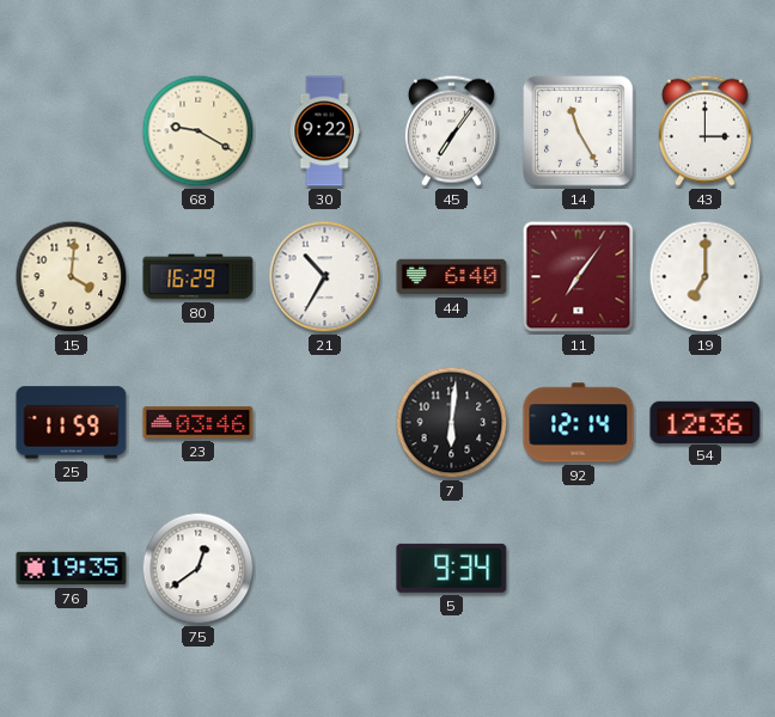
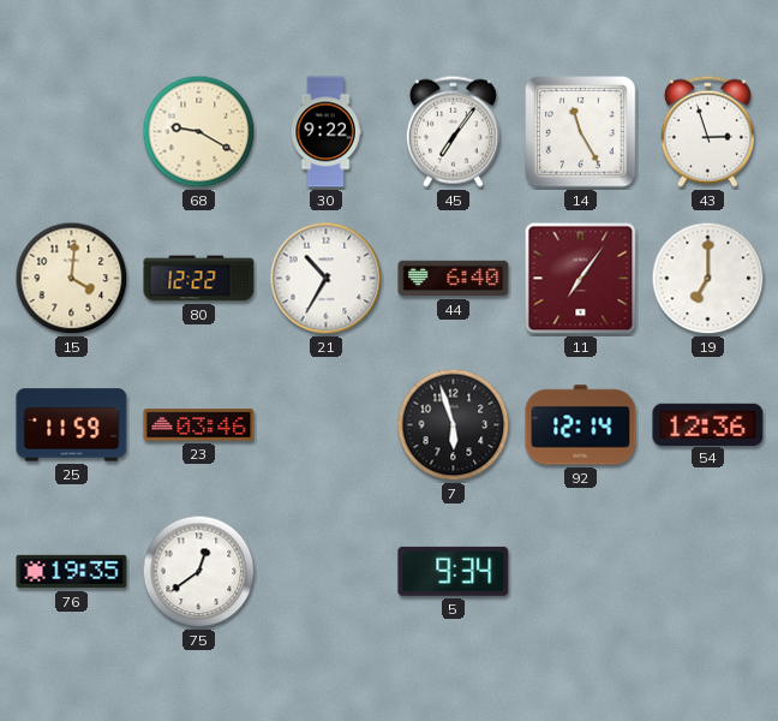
43: 3:00 -> 2:57 (707, 131)
80: 16:29 -> 12:22 (199, 279)
7: 6:01 -> 5:57 (454, 425)
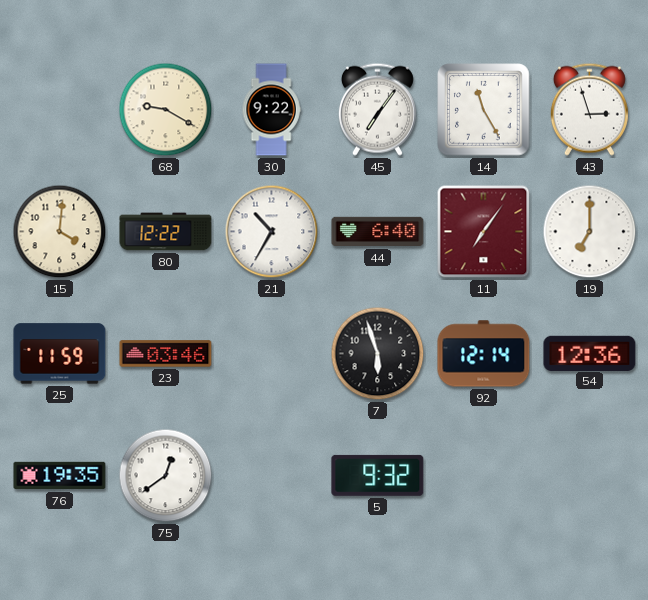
5: 9:34 -> 9:32 (378, 475)
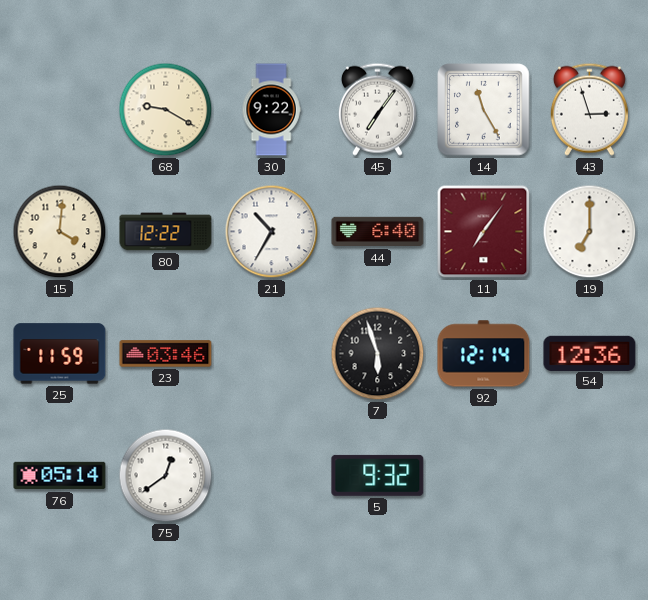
76: 19:35 -> 05:14 (60, 476)
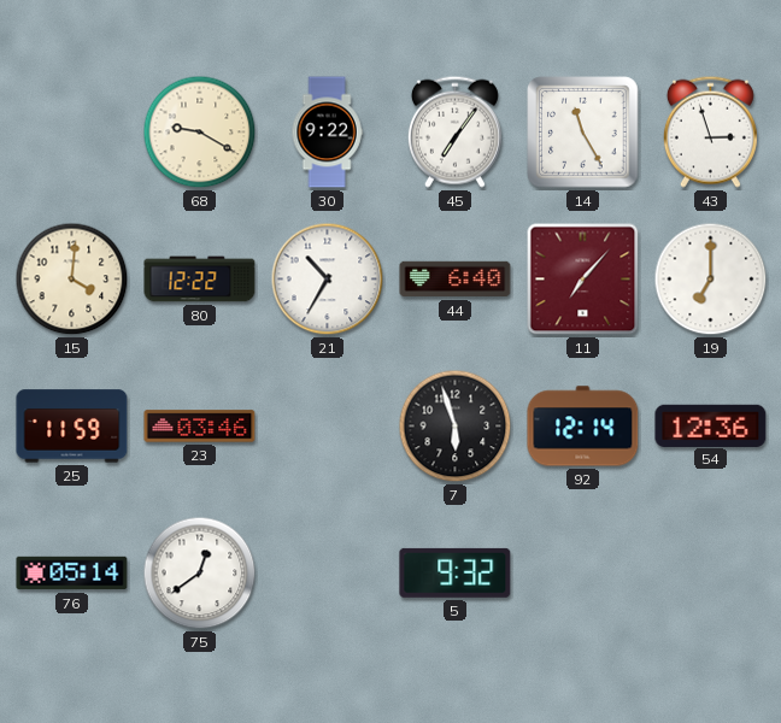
11: 7:06 -> 7:07 (583, 280)
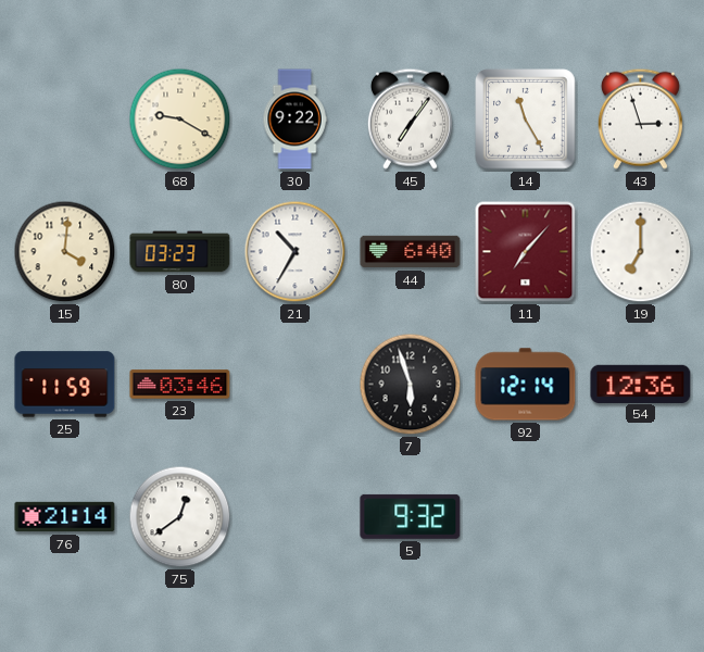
80: 12:22 -> 03:23 (180, 252)
76: 05:14 -> 21:14 (65, 517)
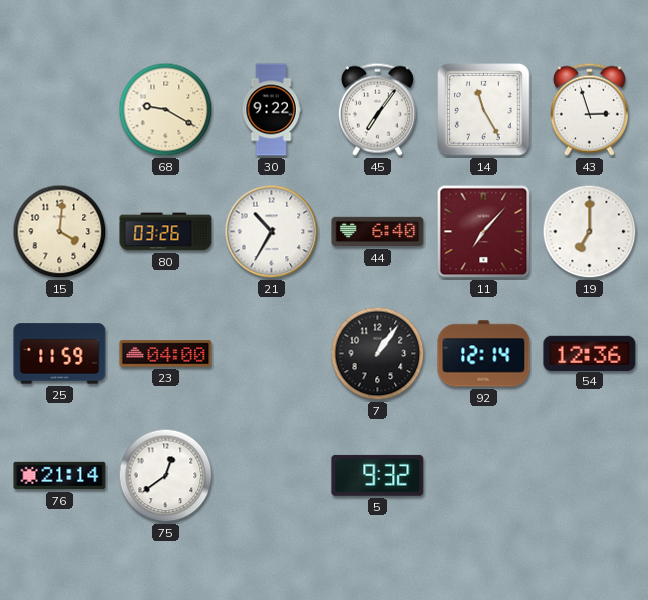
80: 03:23 -> 03:26 (166, 232)
23: 03:46 -> 04:00 (166, 354)
7: 5:57 -> 1:06 (378, 354)
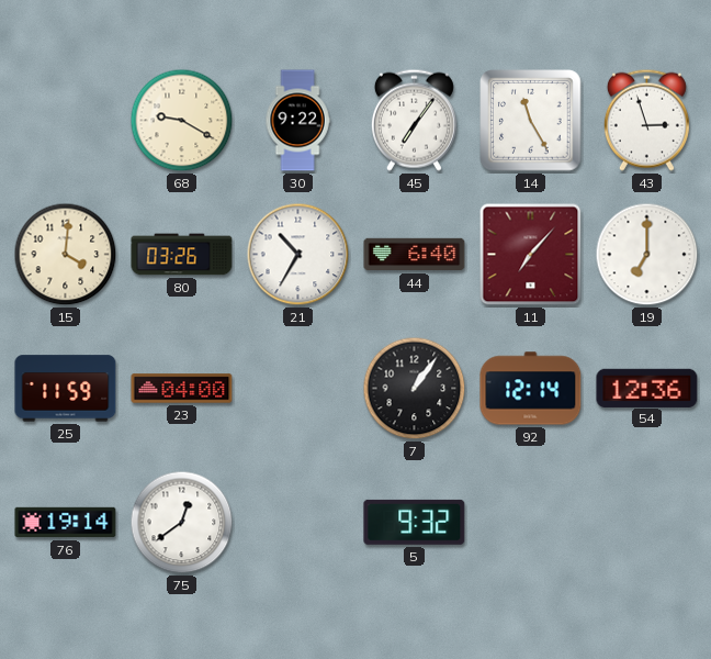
76: 21:14 -> 19:14 (66, 523)
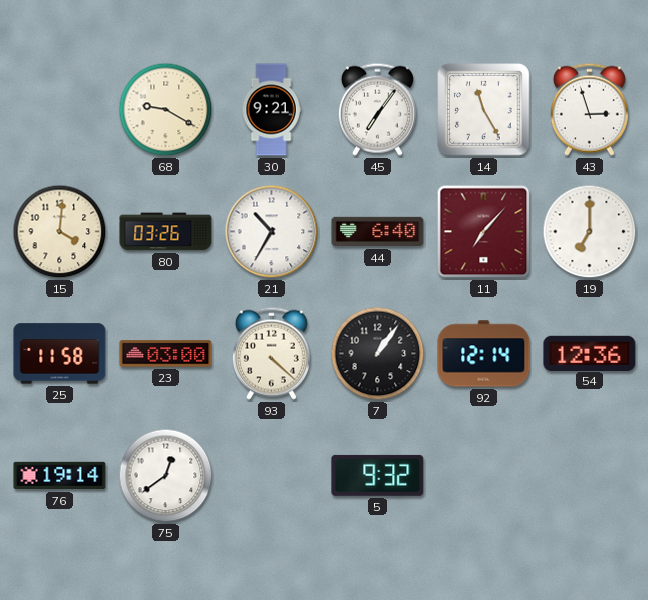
30: 9:22 -> 9:21 (271, 110)
25: 11:59 -> 11:58 (60, 354)
23: 04:00 -> 03:00 (166, 354)
93: none -> 4:22 (271, 353)
